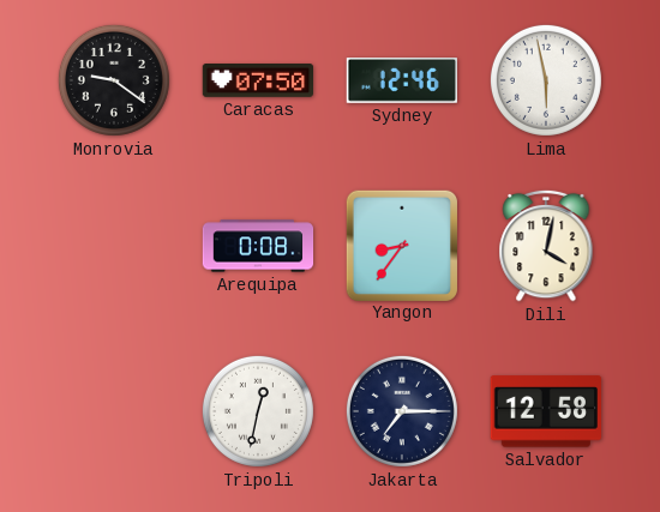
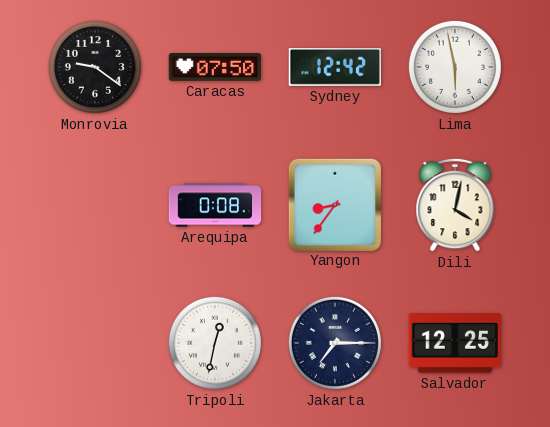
Sydney: 12:46 -> 12:42 (334, 68)
Salvador: 12:58 -> 12:25 (454, 343)
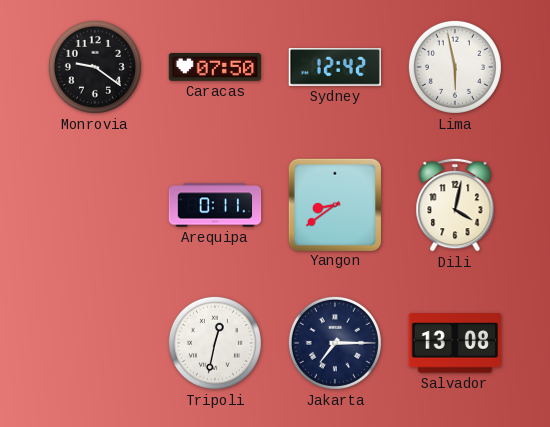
Arequipa: 0:08 -> 0:11 (215, 205)
Yangon: 8:36 -> 8:39 (334, 204)
Salvador: 12:25 -> 13:08 (454, 343)
